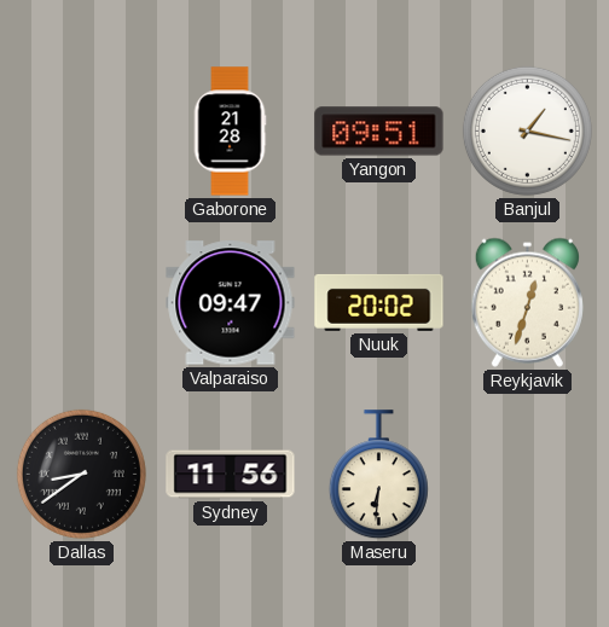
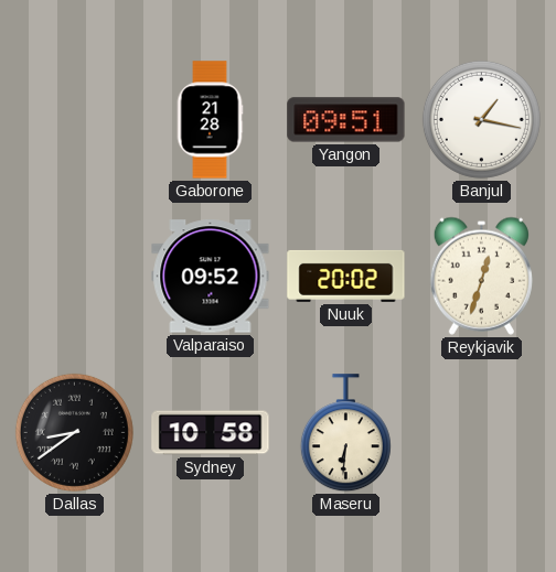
Valparaiso: 09:47 -> 09:52 (211, 277)
Sydney: 11:56 -> 10:58 (211, 433)
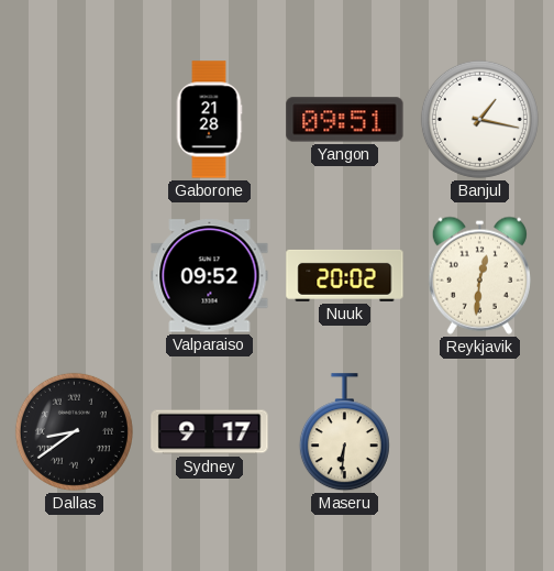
Reykjavik: 12:33 -> 12:31 (479, 275)
Sydney: 10:58 -> 9:17 (210, 432)
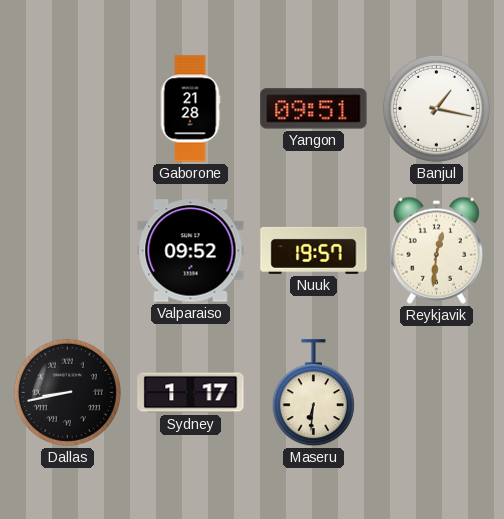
Nuuk: 20:02 -> 19:57 (314, 250)
Dallas: 8:39 -> 8:43 (67, 392)
Sydney: 9:17 -> 1:17 (191, 393)
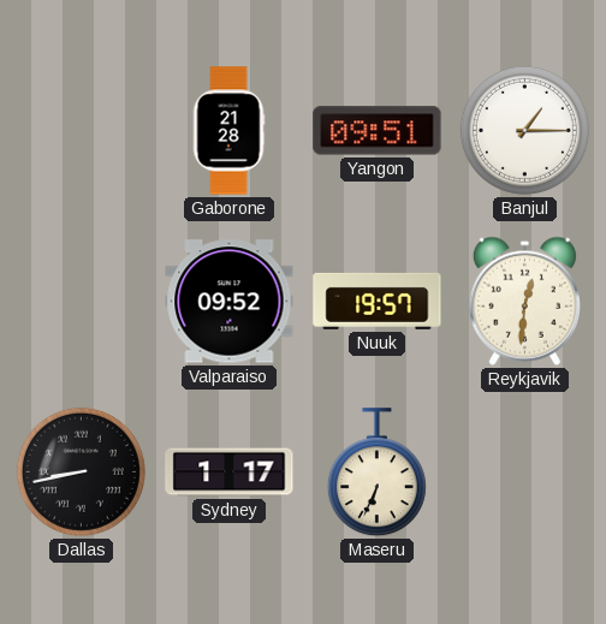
Banjul: 1:17 -> 1:15 (524, 130)
Maseru: 6:31 -> 6:34 (376, 473)
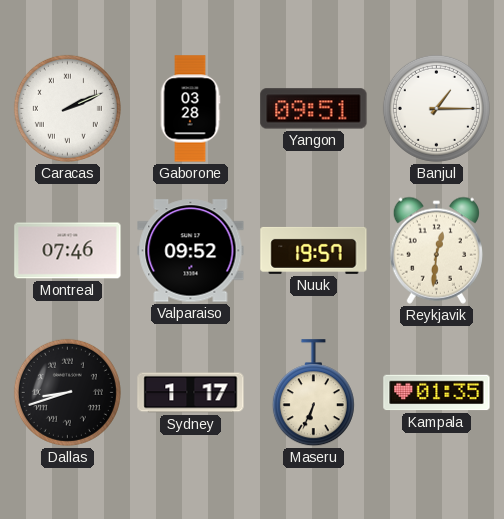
Caracas: none -> 2:11 (67, 108)
Gaborone: 21:28 -> 03:28 (190, 109)
Montreal: none -> 07:46 (68, 251)
Dallas: 8:43 -> 8:42 (67, 392)
Kampala: none -> 01:35 (437, 393)
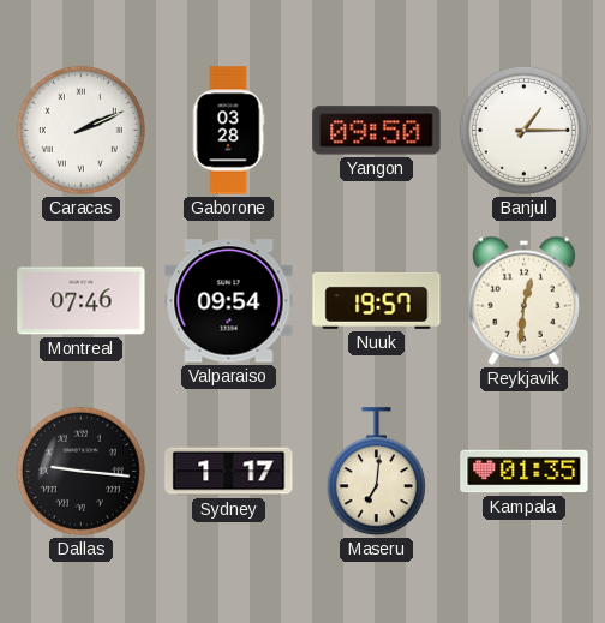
Yangon: 09:51 -> 09:50 (377, 131)
Valparaiso: 09:52 -> 09:54 (229, 301)
Dallas: 8:42 -> 9:16 (80, 471)
Maseru: 6:34 -> 7:01 (376, 472)
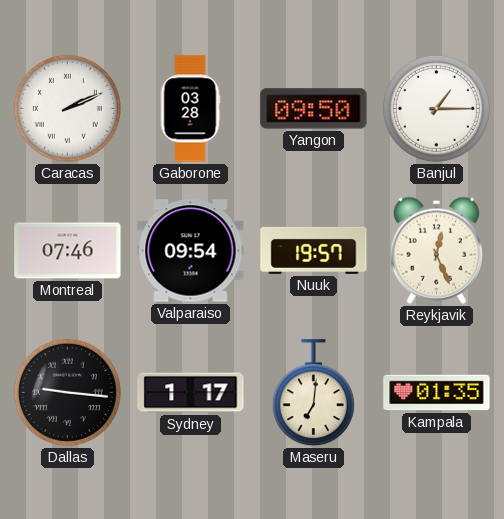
Reykjavik: 12:31 -> 12:26 (436, 250)
